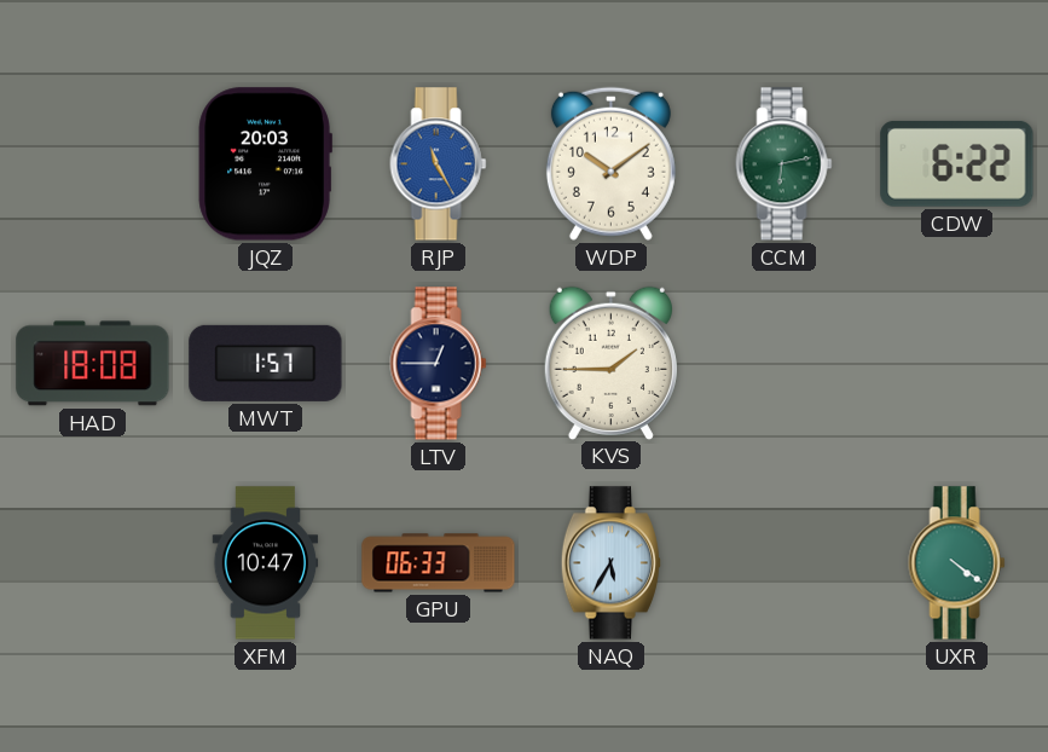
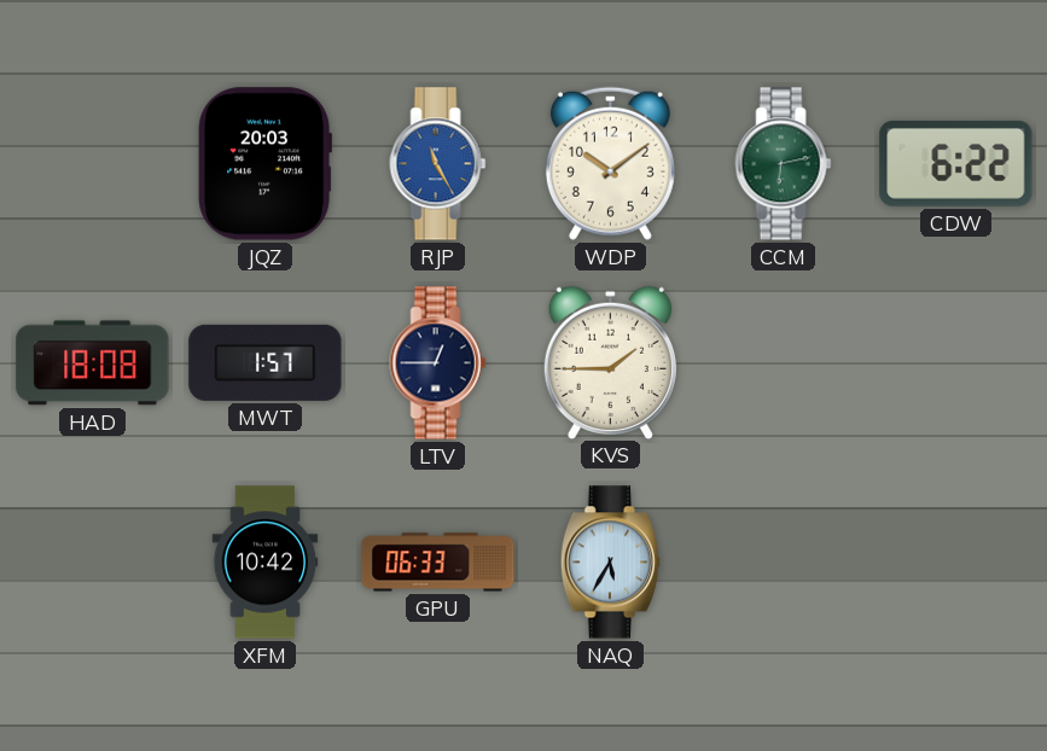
XFM: 10:47 -> 10:42 (266, 563)
UXR: 4:21 -> none (957, 563)
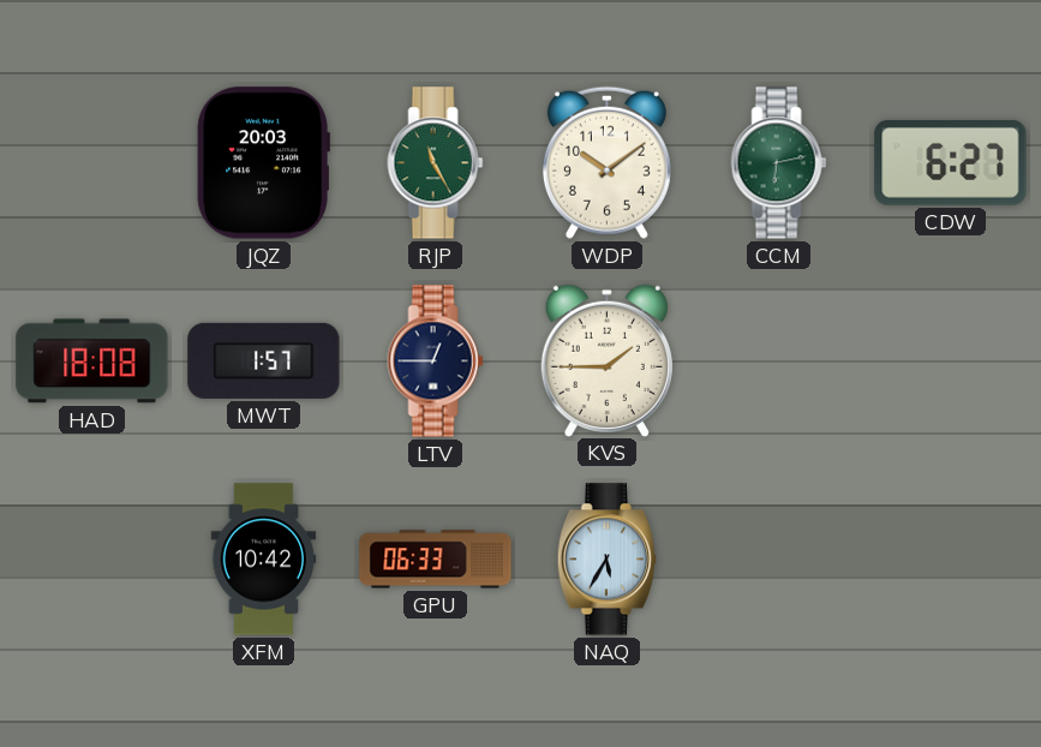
RJP dial: blue -> green (436, 163)
CDW: 6:22 -> 6:27 (951, 162)
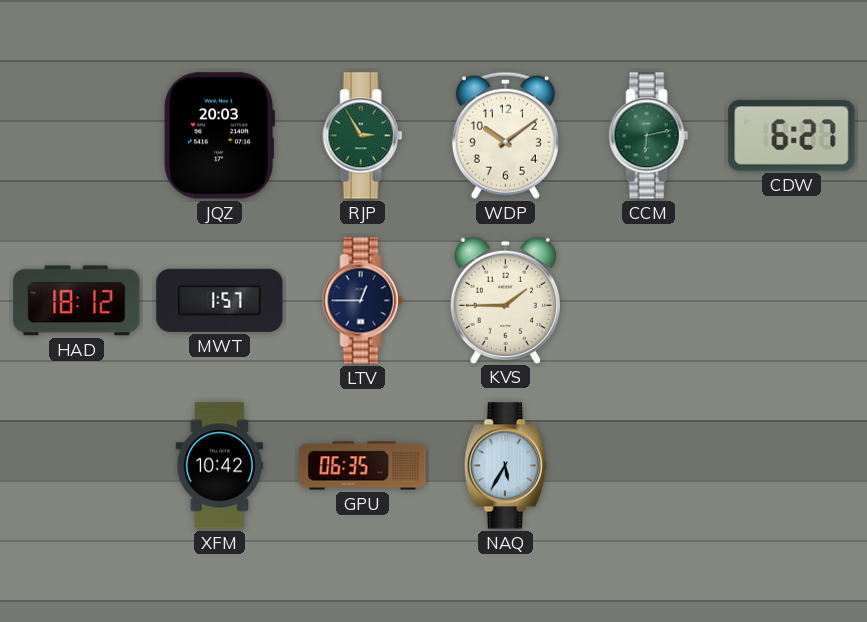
RJP: 11:25 -> 2:55 (363, 136)
HAD: 18:08 -> 18:12 (77, 301)
GPU: 06:33 -> 06:35 (363, 466)
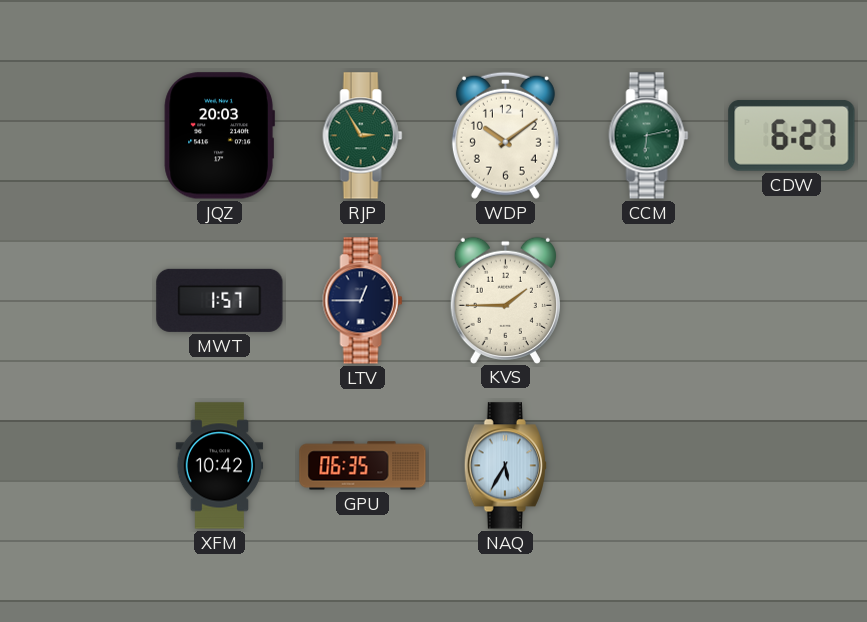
HAD: 18:12 -> none (77, 301)
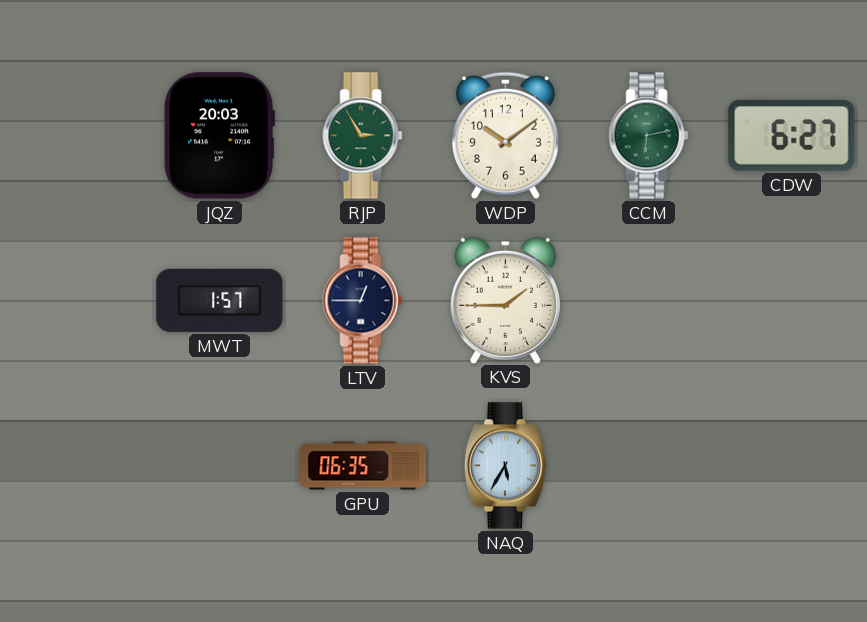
XFM: 10:42 -> none (220, 466)
